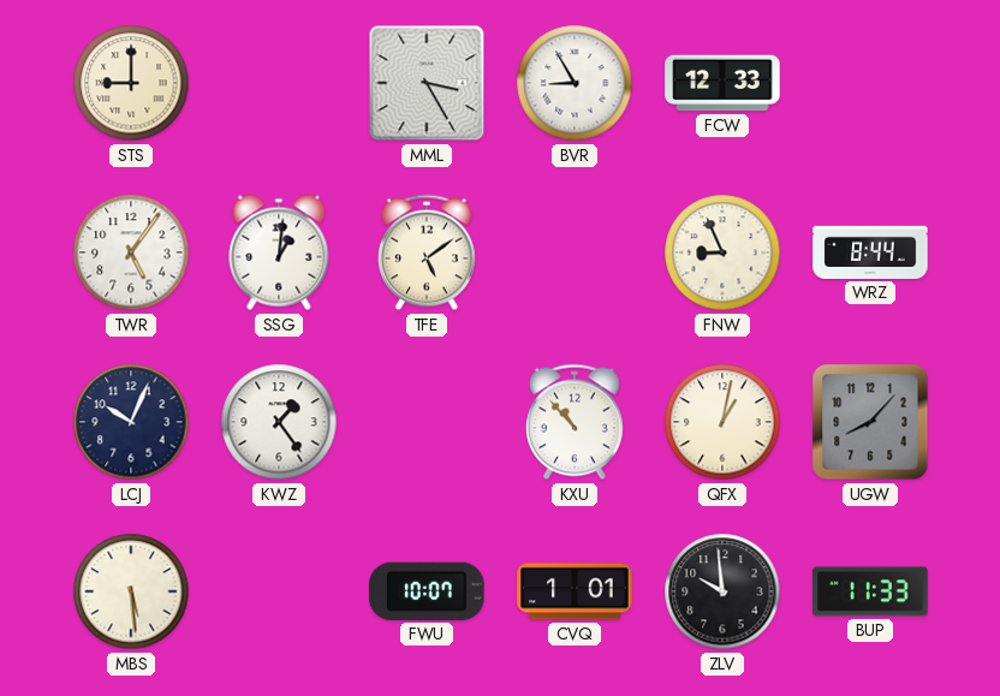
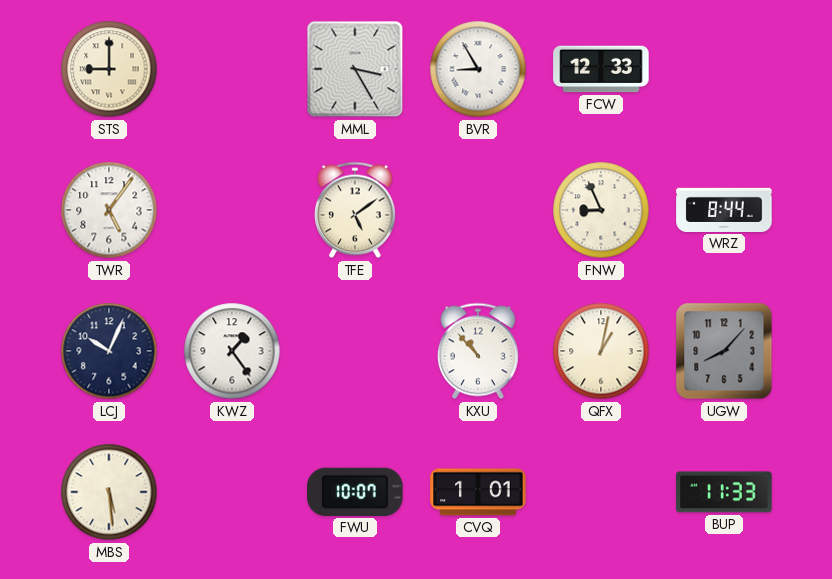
SSG: 1:01 -> none (279, 252)
ZLV: 9:59 -> none (722, 591)
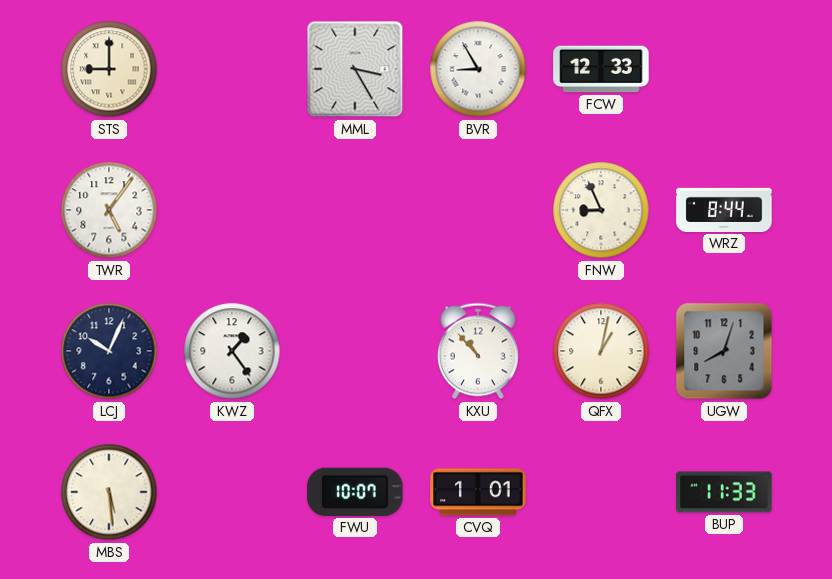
TFE: 5:09 -> none (356, 210)
UGW: 8:07 -> 8:03 (724, 351)
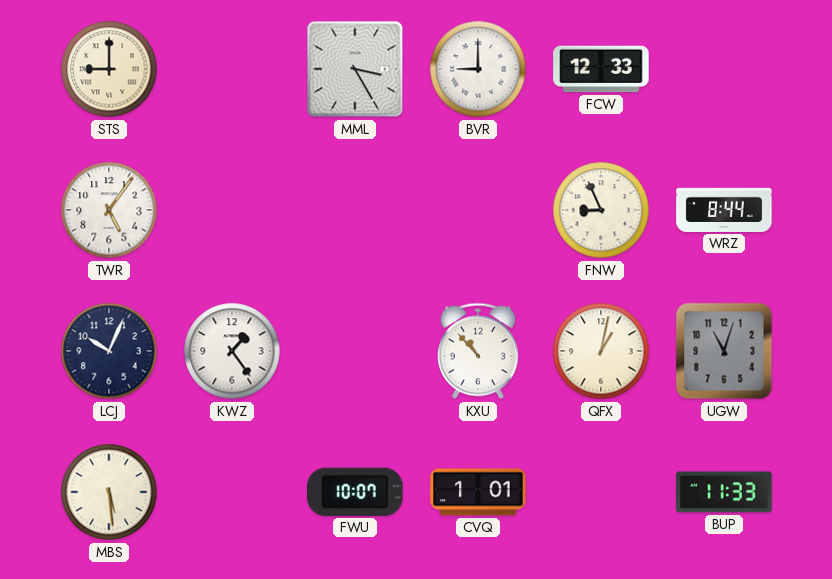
BVR: 8:55 -> 9:00 (478, 69)
UGW: 8:03 -> 11:03 (724, 351)
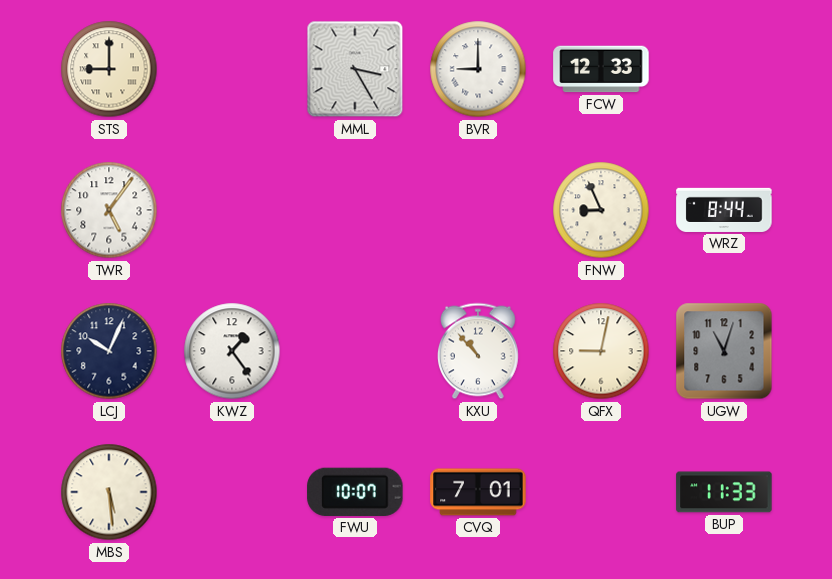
QFX: 1:02 -> 9:02 (601, 351)
CVQ: 1:01 -> 7:01 (478, 492)
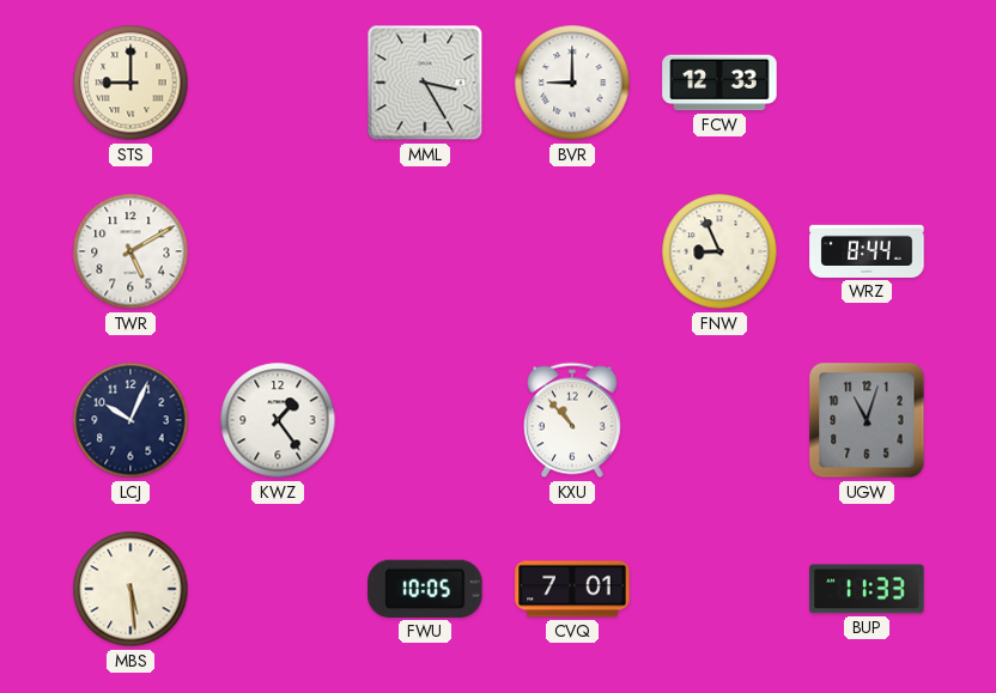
TWR: 5:06 -> 5:10 (130, 251)
QFX: 9:02 -> none (601, 351)
FWU: 10:07 -> 10:05 (425, 589)
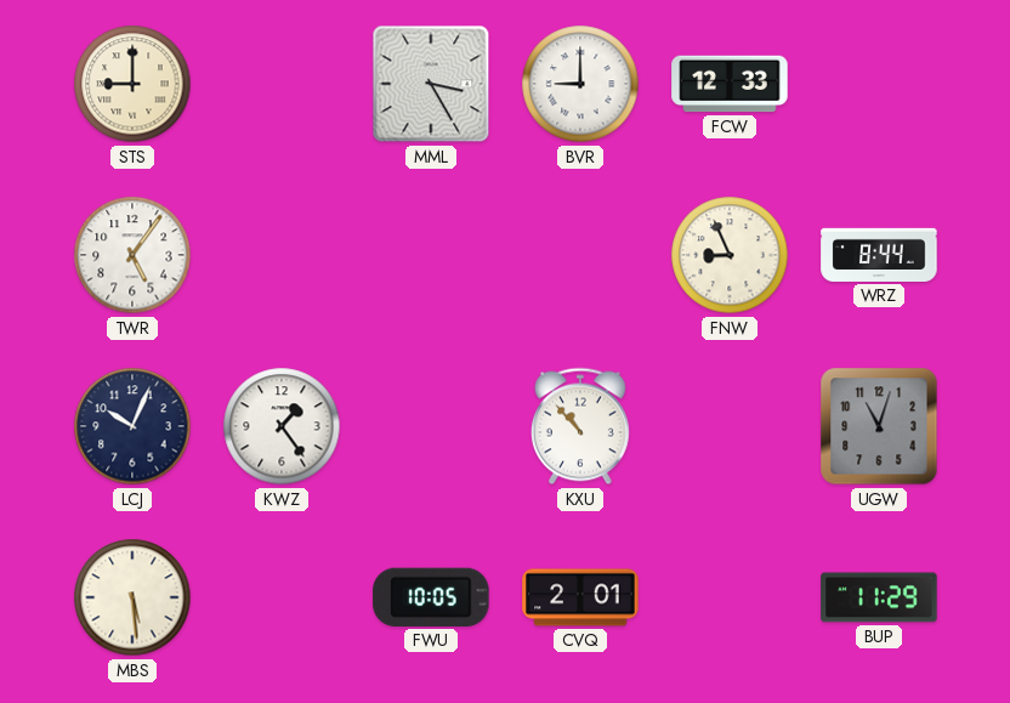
TWR: 5:10 -> 5:06 (132, 255)
CVQ: 7:01 -> 2:01 (580, 597)
BUP: 11:33 -> 11:29 (879, 597)
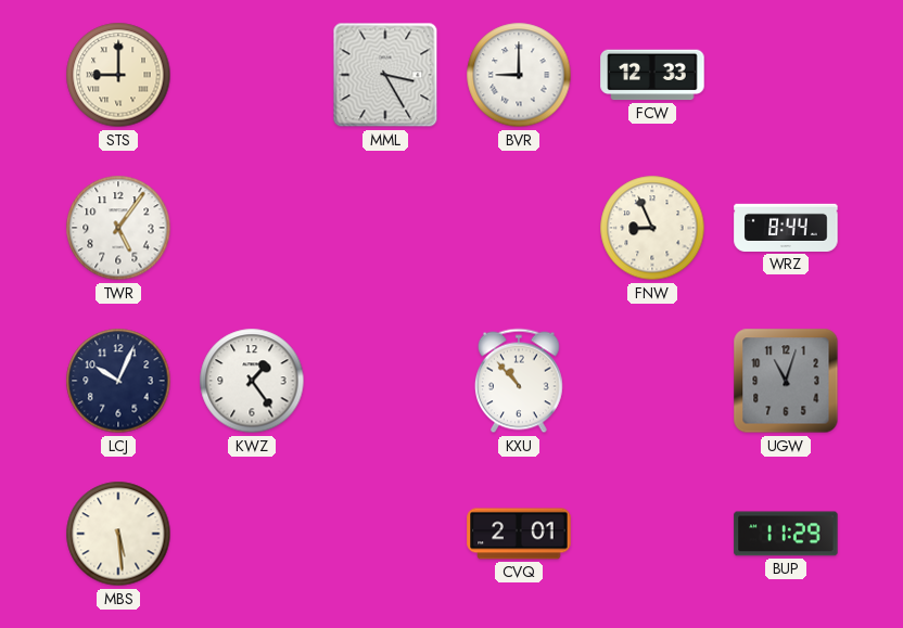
FWU: 10:05 -> none (431, 597)
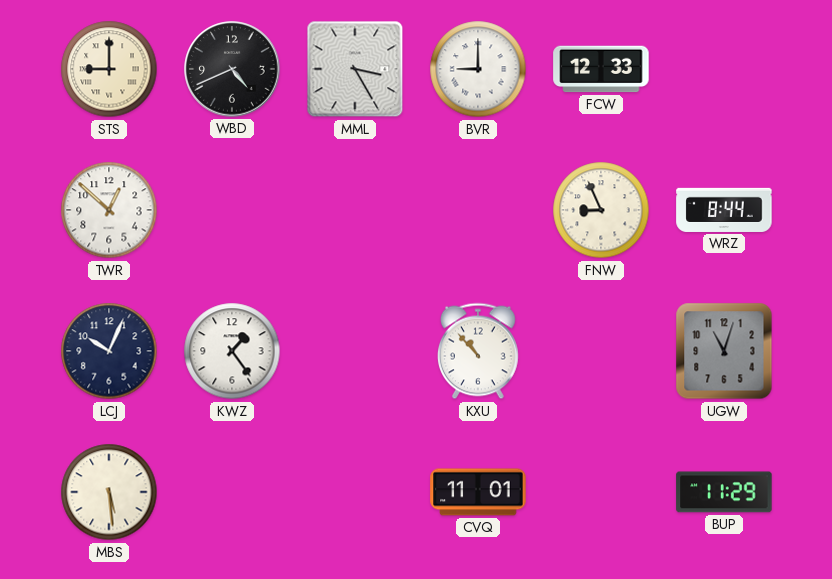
WBD: none -> 4:41 (232, 69)
TWR: 5:06 -> 12:52 (109, 210)
CVQ: 2:01 -> 11:01 (478, 492)
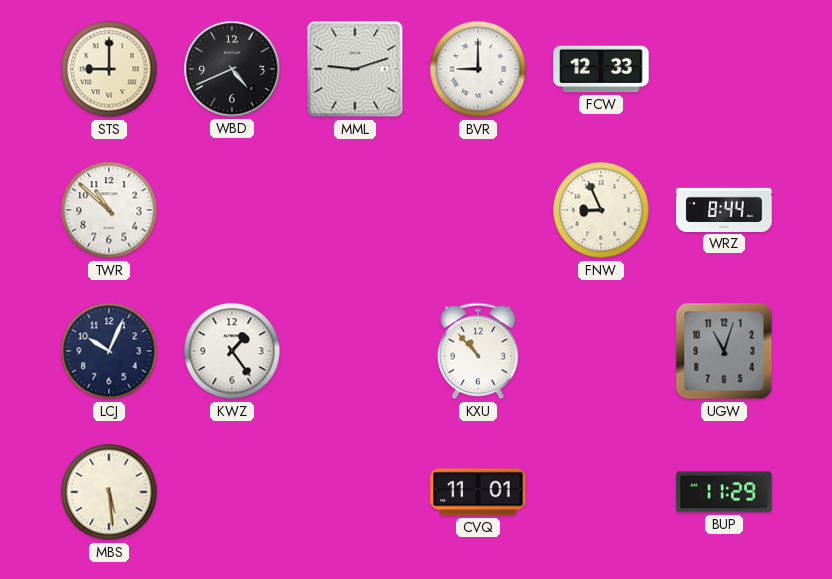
MML: 3:25 -> 9:12 (355, 69)
TWR: 12:52 -> 10:52 (109, 210)
